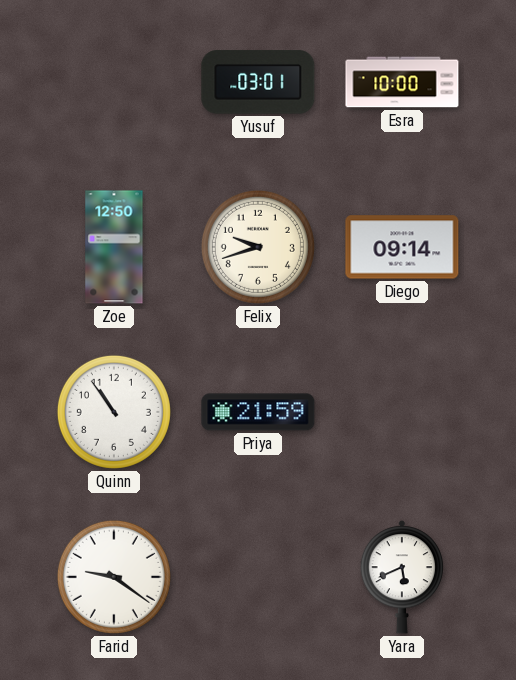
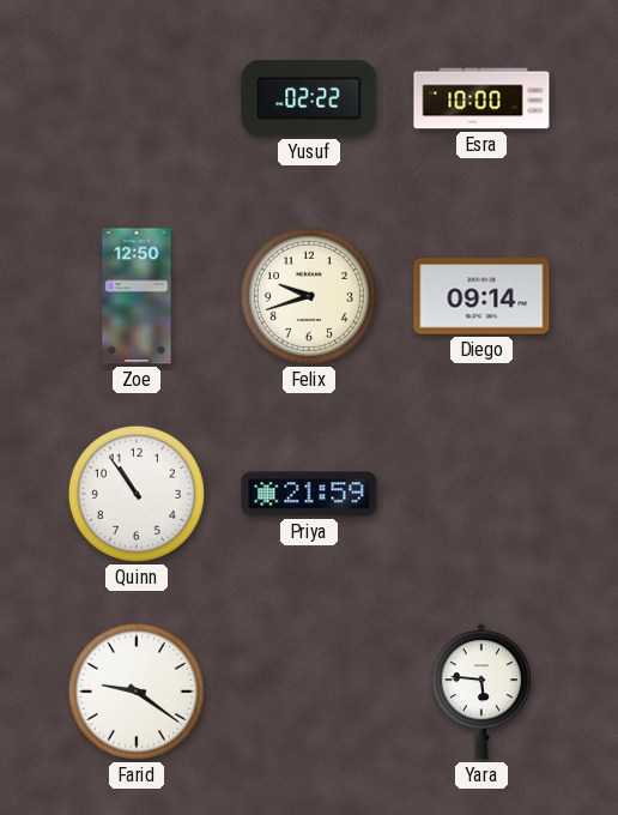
Yusuf: 03:01 -> 02:22 (309, 98)
Yara: 5:41 -> 5:46 (481, 692)
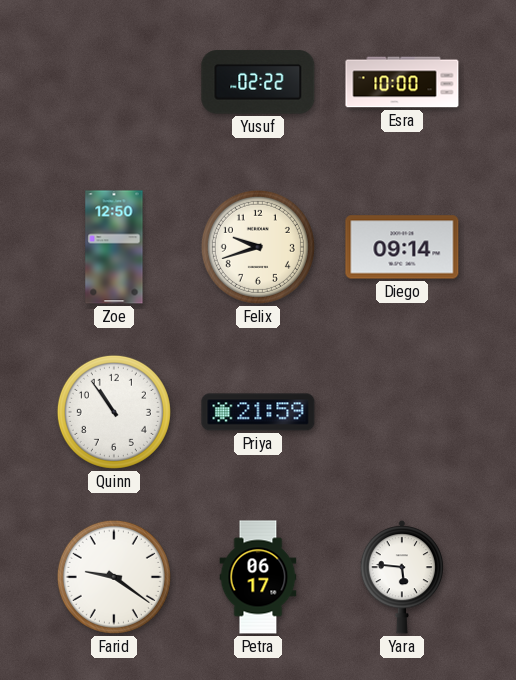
Petra: none -> 06:17 (258, 577)
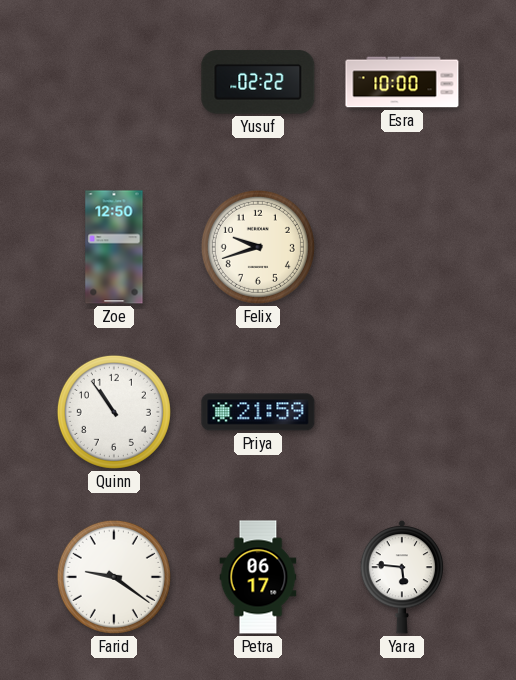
Diego: 09:14 -> none (402, 247)
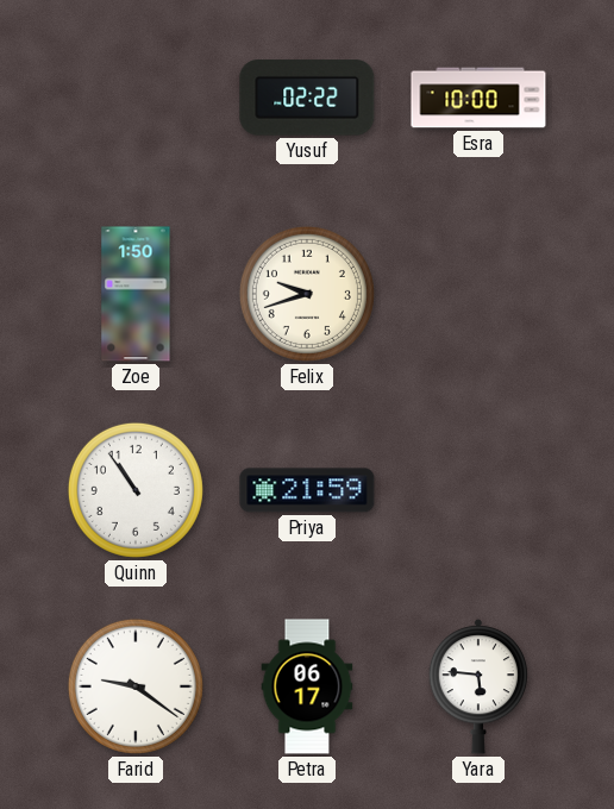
Zoe: 12:50 -> 1:50 (136, 294)
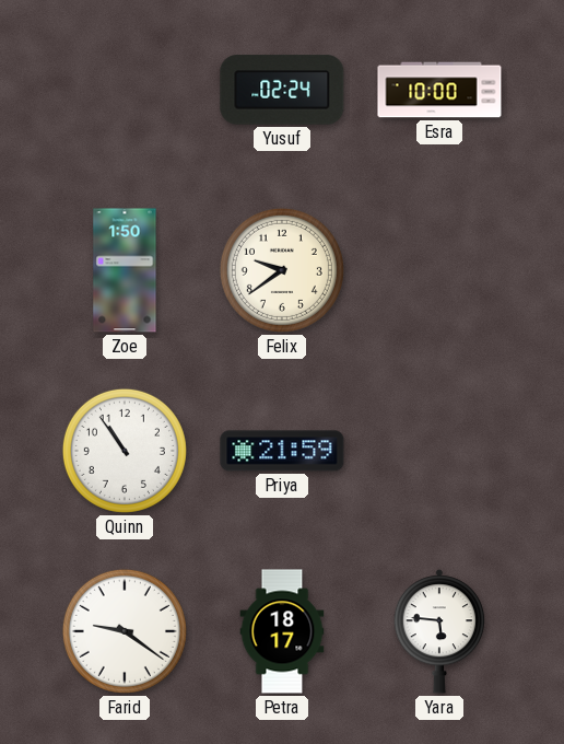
Yusuf: 02:22 -> 02:24 (282, 90)
Felix: 9:42 -> 9:39 (282, 270)
Petra: 06:17 -> 18:17 (282, 631)
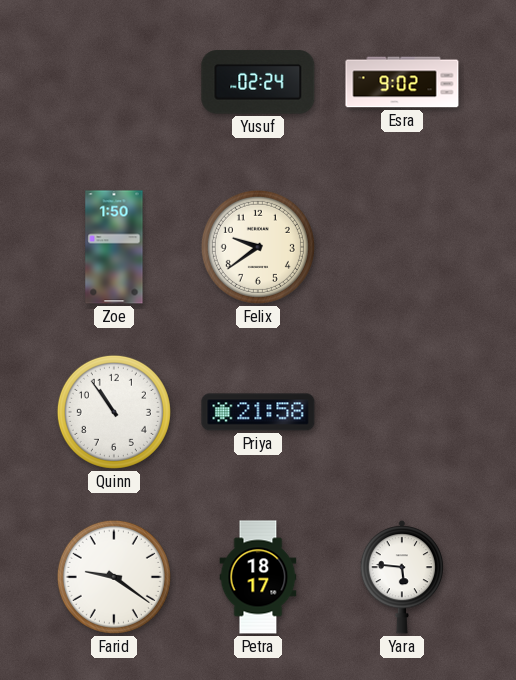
Esra: 10:00 -> 9:02 (402, 82)
Priya: 21:59 -> 21:58 (258, 412)
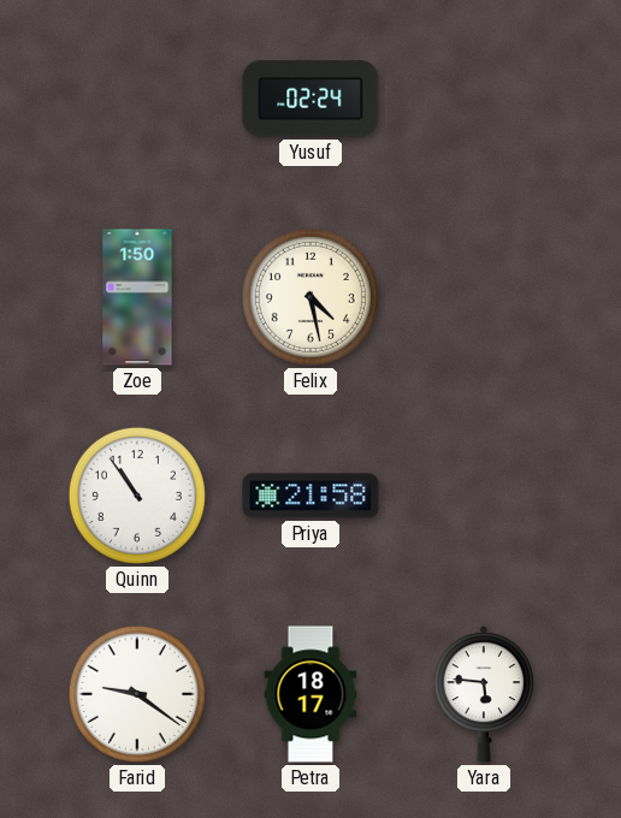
Esra: 9:02 -> none (402, 82)
Felix: 9:39 -> 4:28 (310, 297)
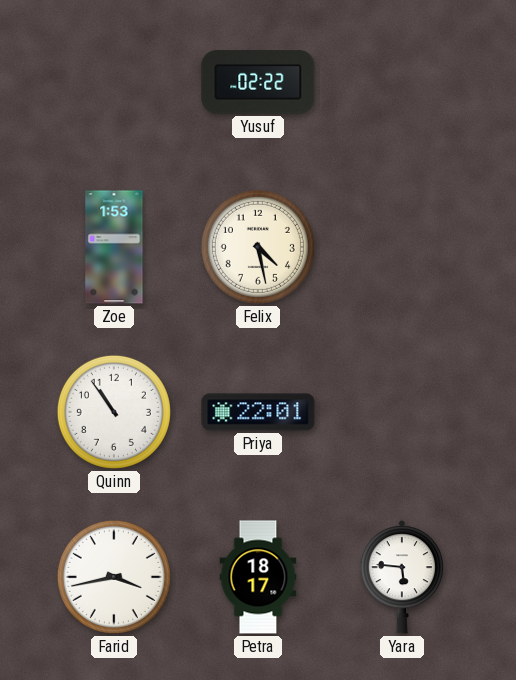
Yusuf: 02:24 -> 02:22 (258, 82)
Zoe: 1:50 -> 1:53 (114, 247)
Priya: 21:58 -> 22:01 (258, 412)
Farid: 9:21 -> 3:43 (114, 577)
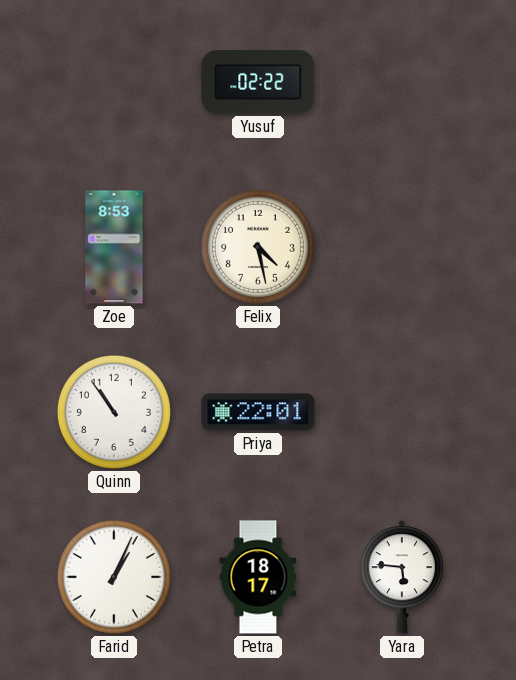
Zoe: 1:53 -> 8:53 (114, 247)
Farid: 3:43 -> 1:04 (114, 577)
